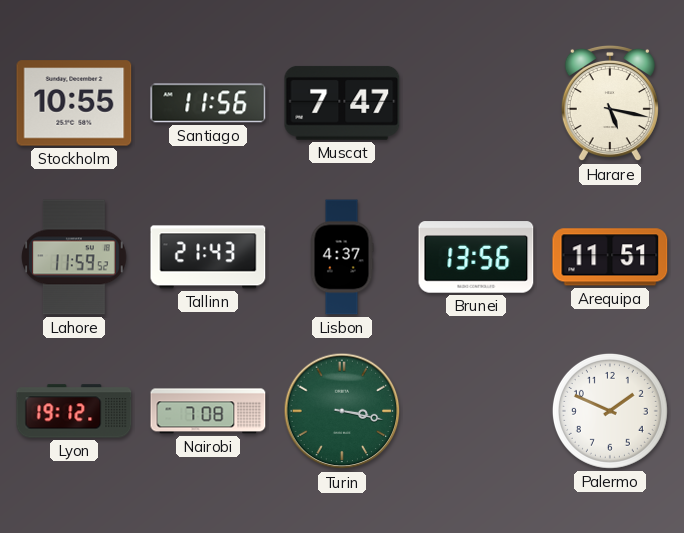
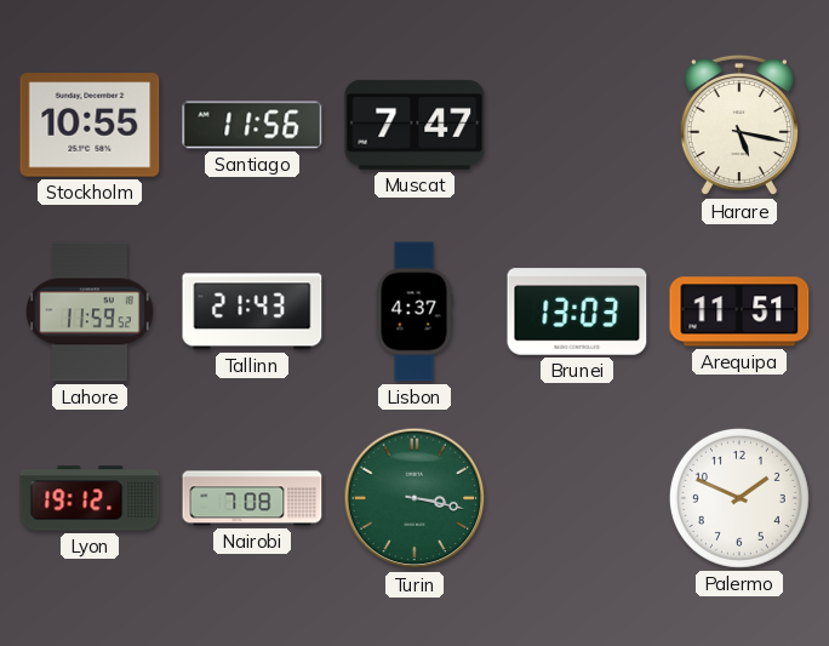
Brunei: 13:56 -> 13:03 (577, 311)
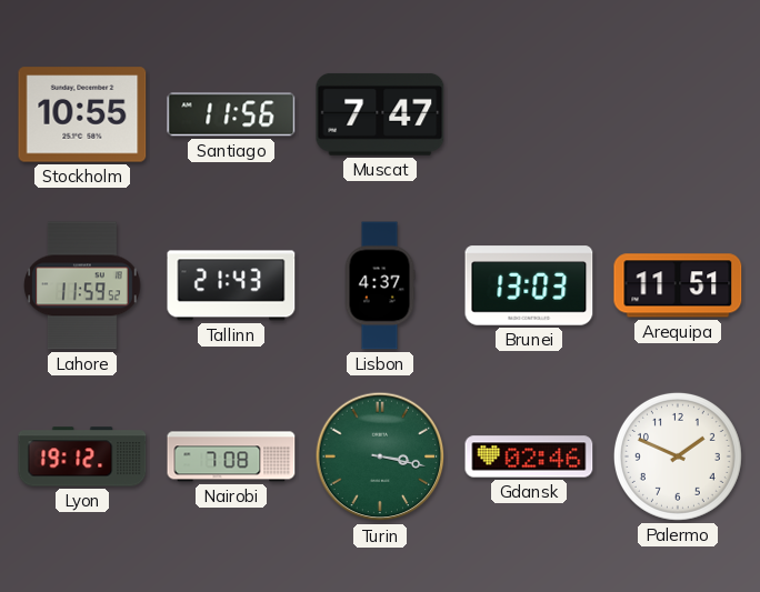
Harare: 5:17 -> none (739, 125)
Gdansk: none -> 02:46 (529, 456)
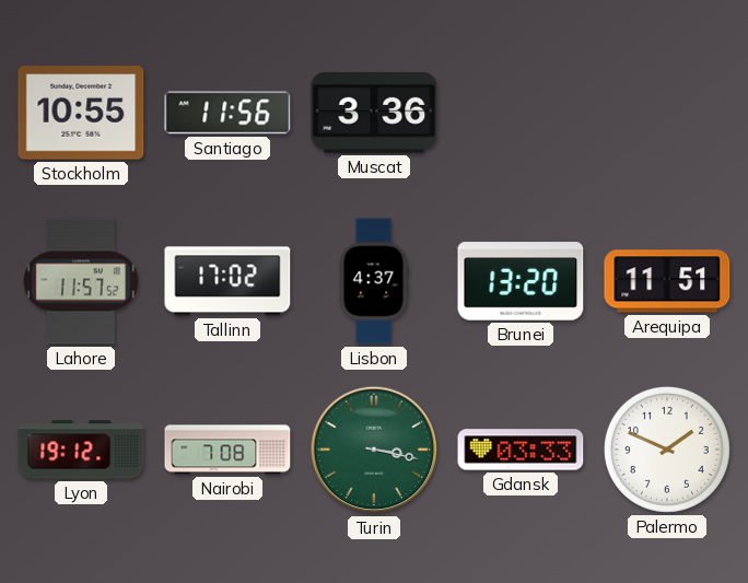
Muscat: 7:47 -> 3:36 (374, 113)
Lahore: 11:59 -> 11:57 (81, 281)
Tallinn: 21:43 -> 17:02 (227, 281)
Brunei: 13:03 -> 13:20 (521, 281)
Gdansk: 02:46 -> 03:33 (521, 450)
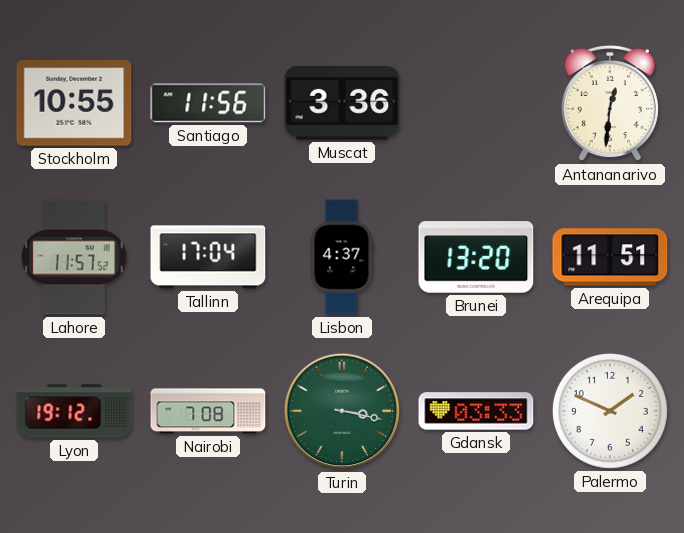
Antananarivo: none -> 12:31 (610, 103)
Tallinn: 17:02 -> 17:04 (208, 257)
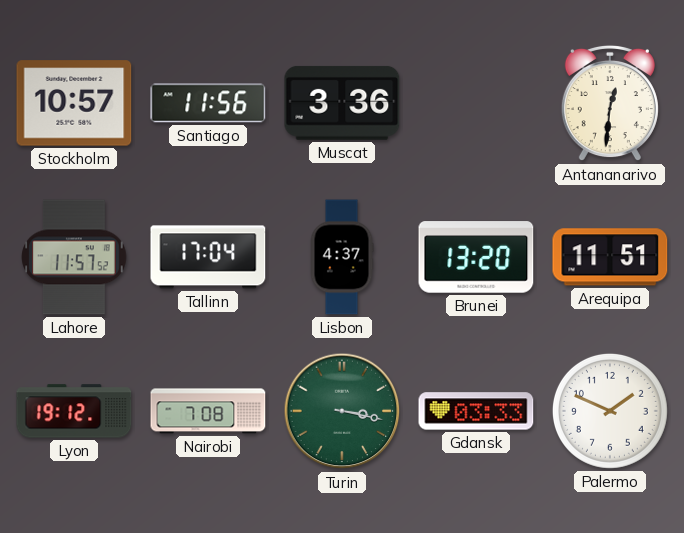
Stockholm: 10:55 -> 10:57 (74, 103)
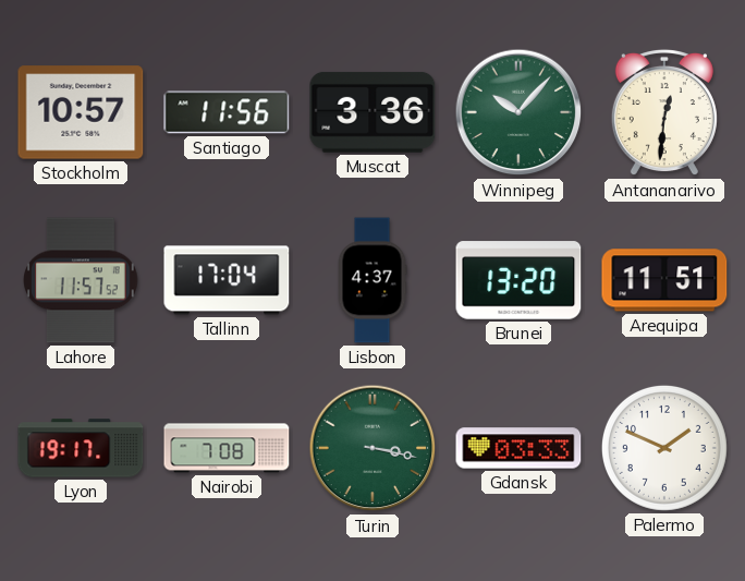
Winnipeg: none -> 10:07 (518, 112)
Lyon: 19:12 -> 19:17 (81, 448)
